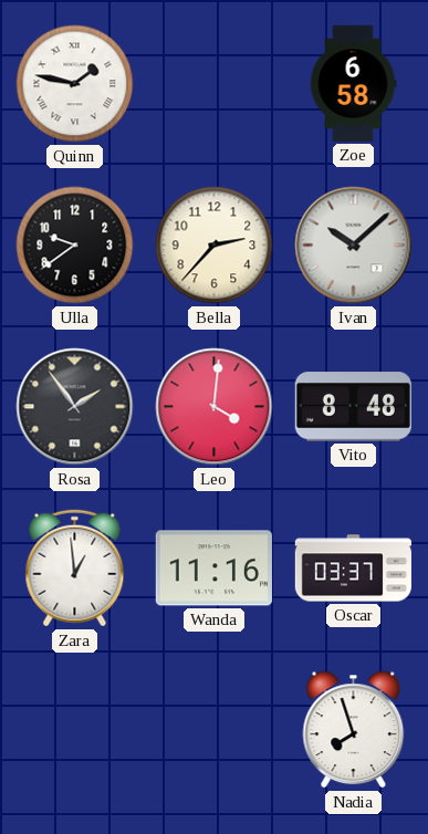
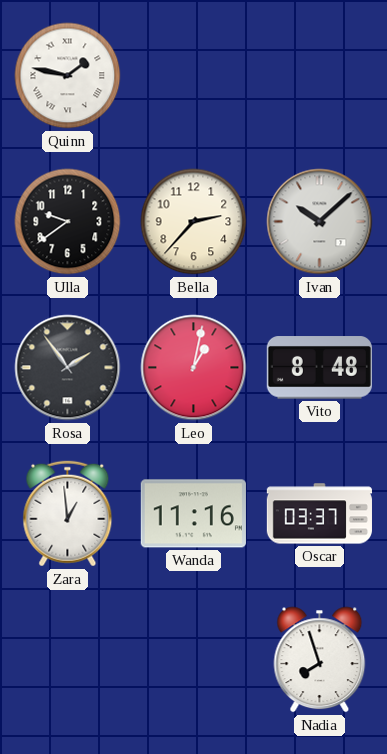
Zoe: 6:58 -> none (353, 83)
Leo: 4:01 -> 1:02 (194, 368)
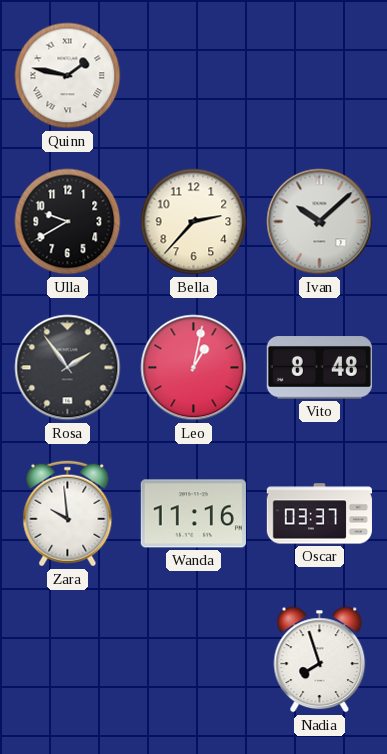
Ulla: 9:39 -> 9:40 (68, 222)
Zara: 12:59 -> 9:59 (68, 514)
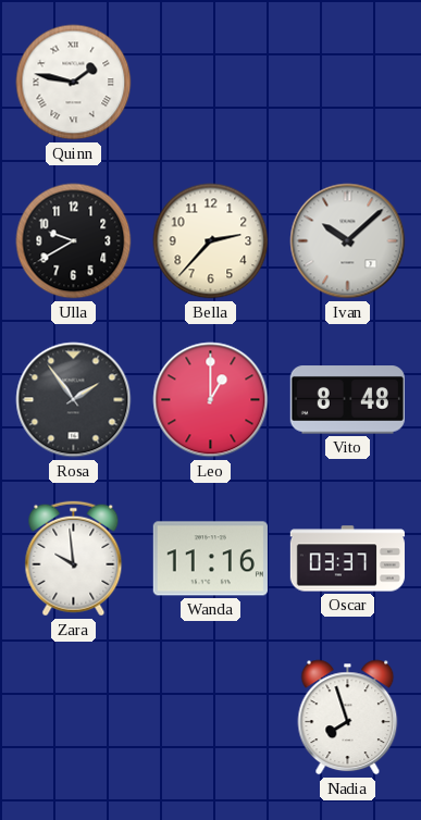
Leo: 1:02 -> 1:00 (211, 400)
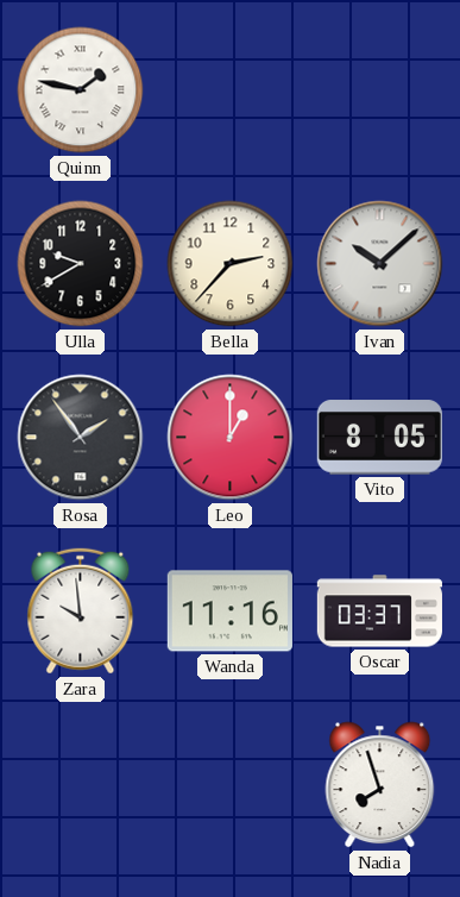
Vito: 8:48 -> 8:05 (379, 438)
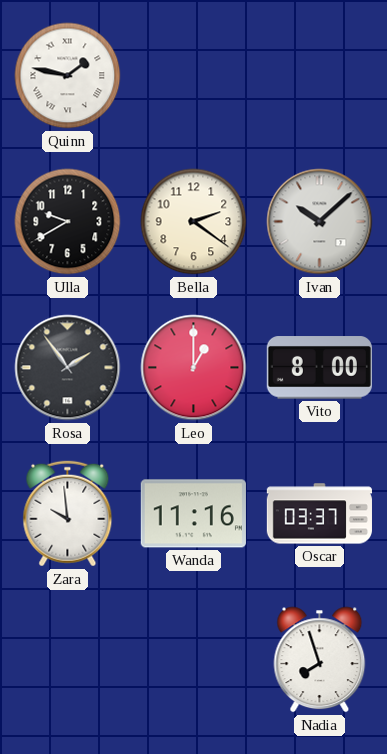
Bella: 2:37 -> 2:21 (194, 222)
Vito: 8:05 -> 8:00 (319, 368)
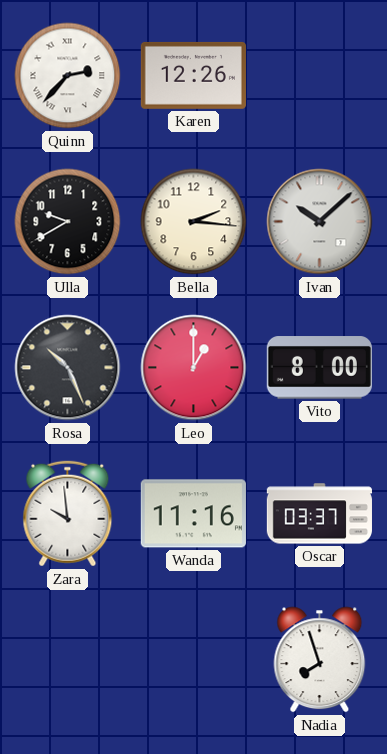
Quinn: 1:47 -> 2:37 (68, 76)
Karen: none -> 12:26 (193, 75)
Bella: 2:21 -> 2:16 (194, 222)
Rosa: 1:54 -> 10:26 (68, 368)
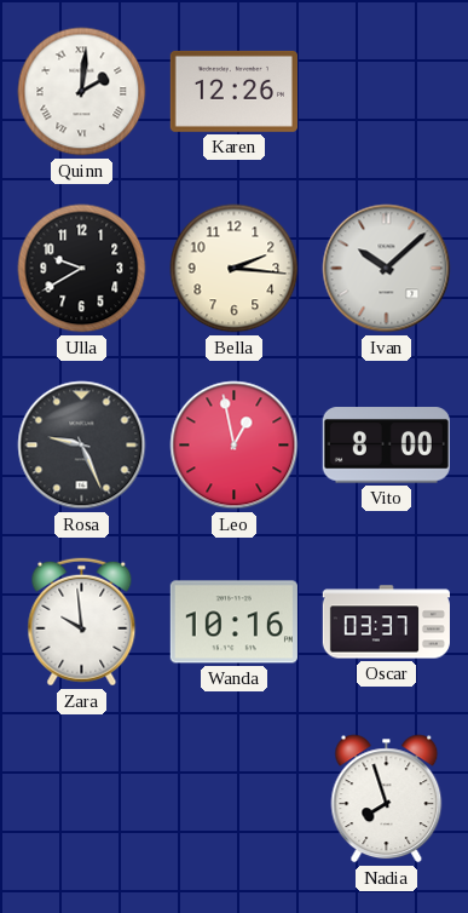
Quinn: 2:37 -> 2:01 (82, 92)
Rosa: 10:26 -> 9:26 (82, 446)
Leo: 1:00 -> 12:58 (235, 446)
Wanda: 11:16 -> 10:16 (233, 622)
